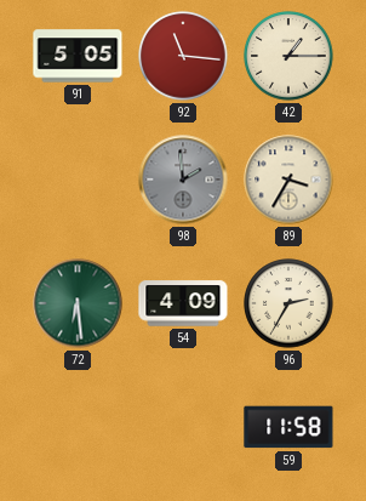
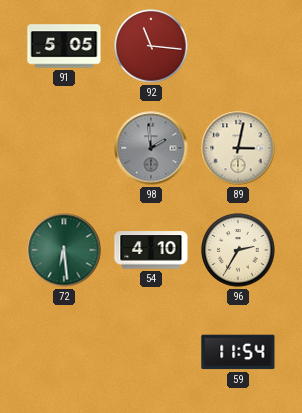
42: 1:15 -> none (288, 56)
89: 3:35 -> 3:02 (238, 148)
54: 4:09 -> 4:10 (151, 250)
59: 11:58 -> 11:54 (238, 352)
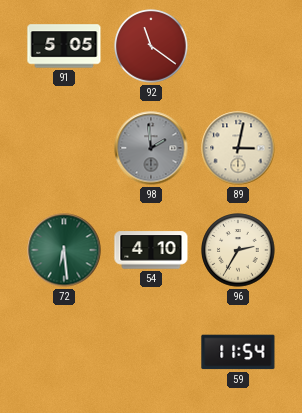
92: 11:16 -> 11:21 (151, 46)
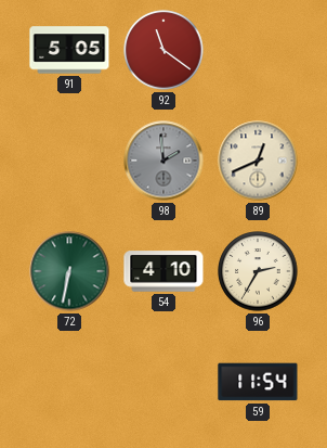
89: 3:02 -> 12:41 (258, 161)
72: 6:29 -> 6:32 (69, 271)
